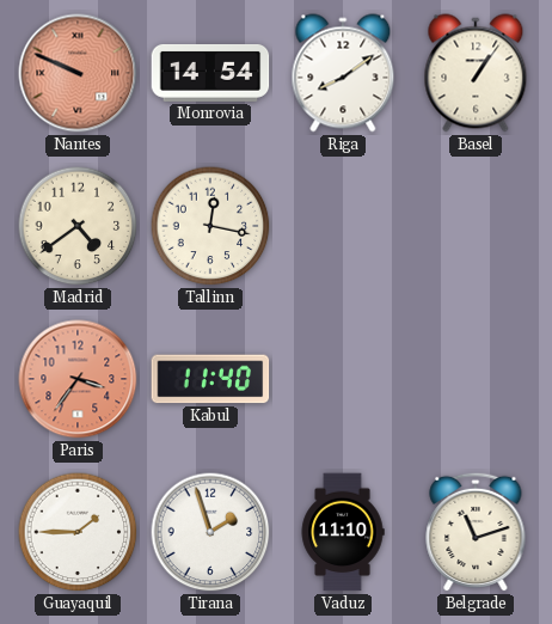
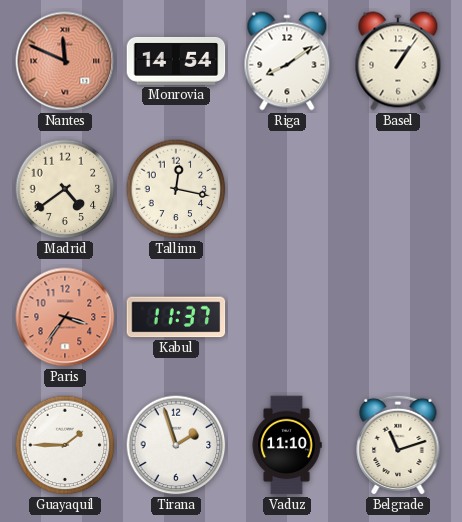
Nantes: 9:49 -> 11:49 (65, 61)
Kabul: 11:40 -> 11:37 (176, 317)
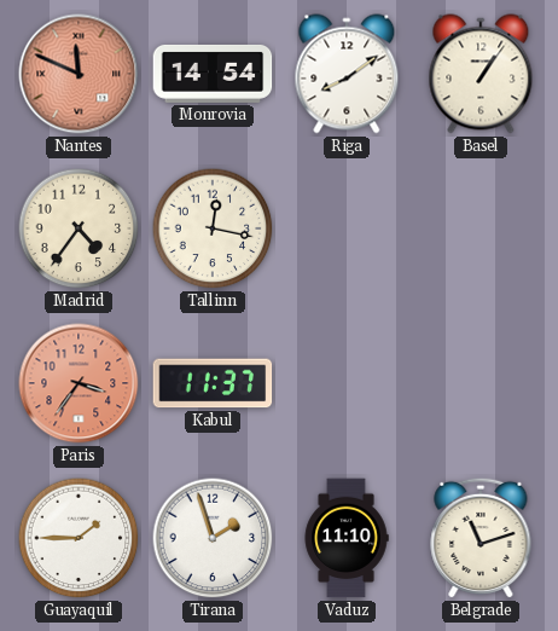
Madrid: 4:39 -> 4:36 (79, 228)
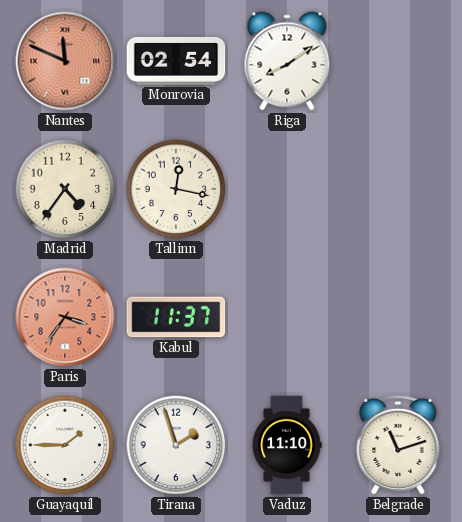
Monrovia: 14:54 -> 02:54 (176, 61)
Basel: 1:06 -> none (481, 74)
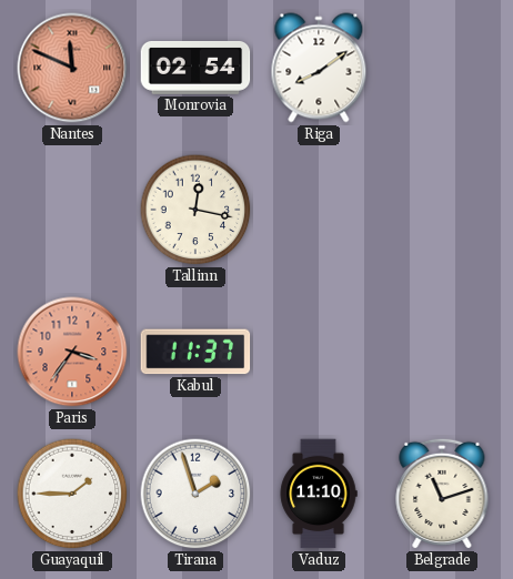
Madrid: 4:36 -> none (65, 189)
